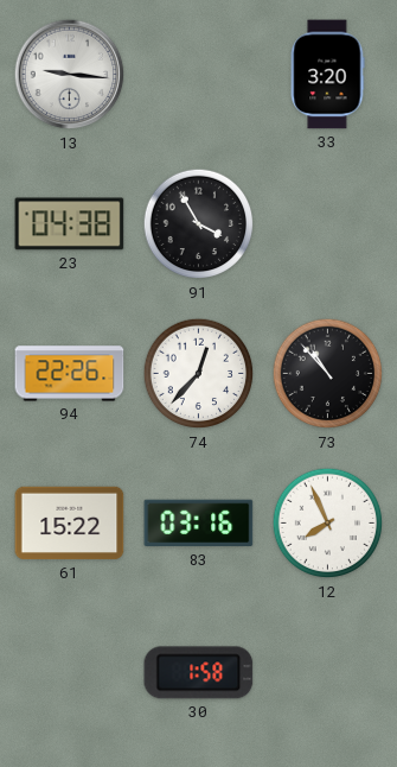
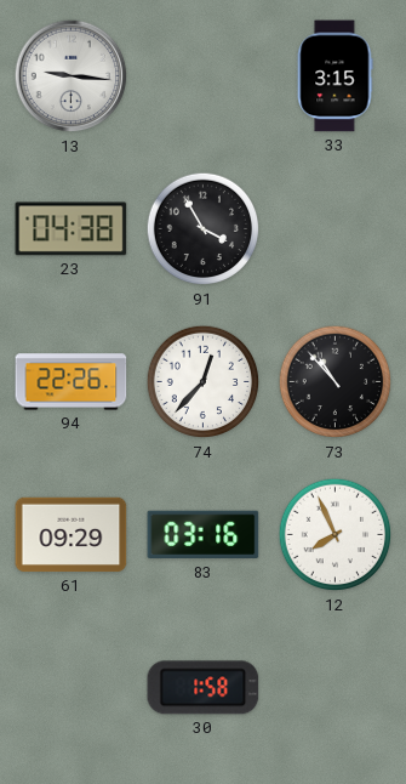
33: 3:20 -> 3:15 (334, 76)
61: 15:22 -> 09:29 (72, 535)
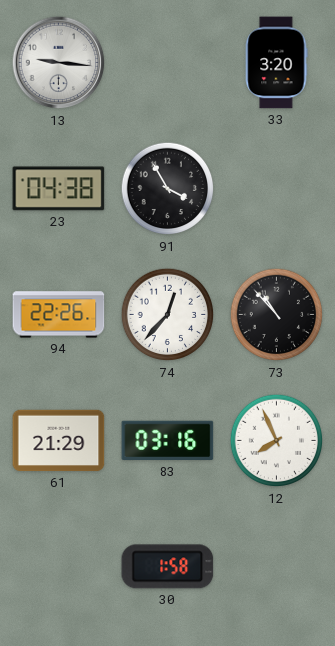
33: 3:15 -> 3:20 (276, 63)
61: 09:29 -> 21:29 (59, 441)
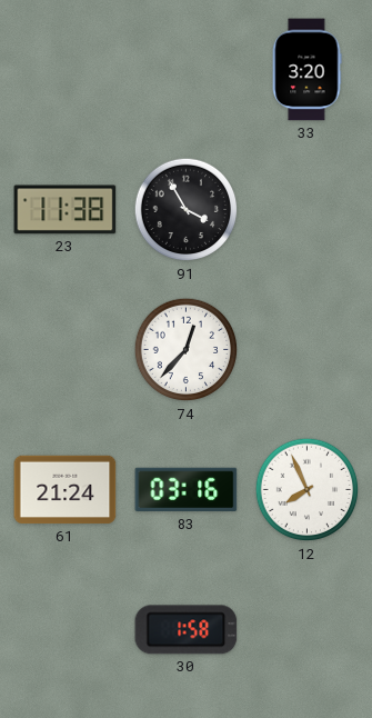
13: 9:16 -> none (59, 63)
23: 04:38 -> 11:38 (66, 210)
94: 22:26 -> none (59, 315)
73: 10:53 -> none (277, 315)
61: 21:29 -> 21:24 (66, 490)
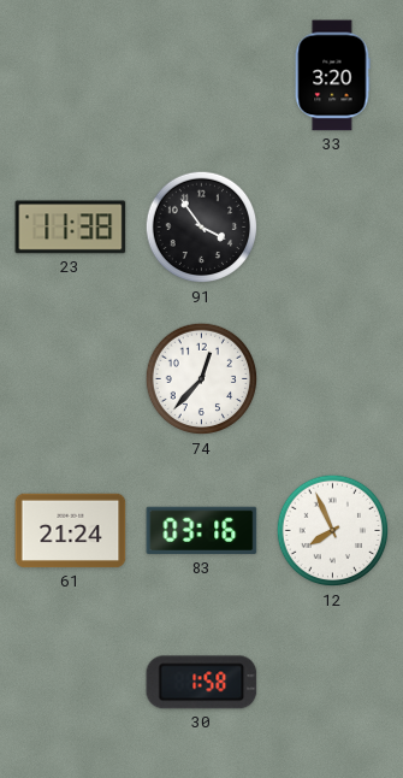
91: 3:55 -> 3:54 (202, 228)
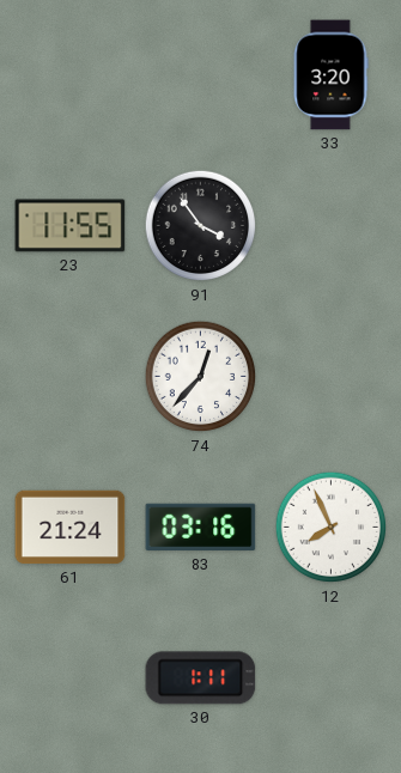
23: 11:38 -> 11:55 (71, 226)
30: 1:58 -> 1:11 (201, 678)
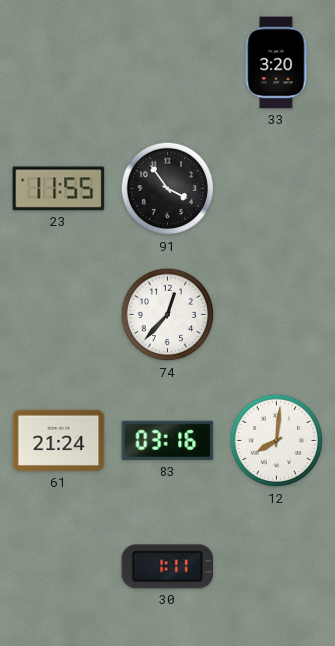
12: 7:56 -> 8:01 (277, 441)
